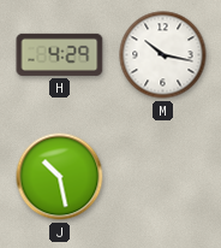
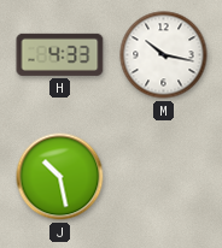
H: 4:29 -> 4:33 (60, 54)
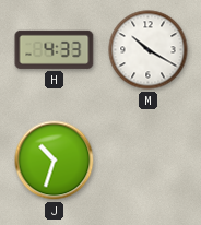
M: 10:17 -> 10:20 (149, 50)
J: 10:28 -> 10:33 (55, 161)
